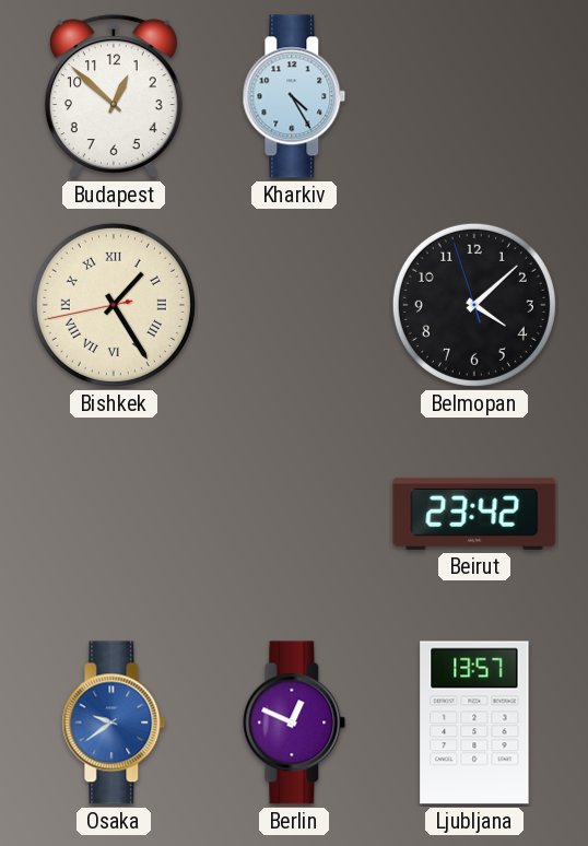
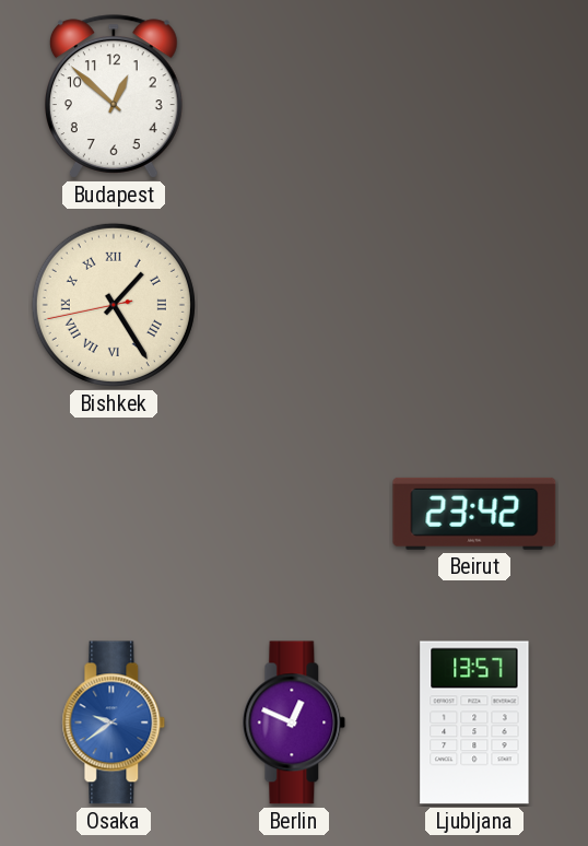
Kharkiv: 4:25 -> none (294, 96)
Belmopan: 4:07 -> none (474, 305)
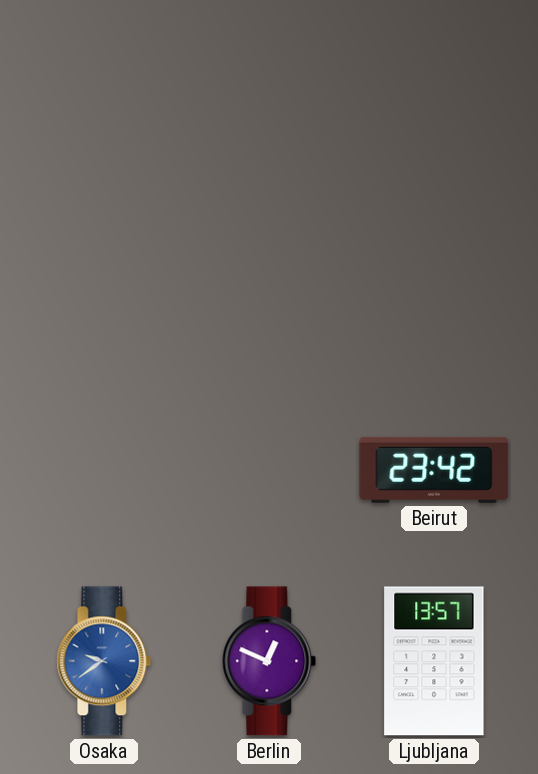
Budapest: 12:52 -> none (114, 96)
Bishkek: 1:24 -> none (114, 305)
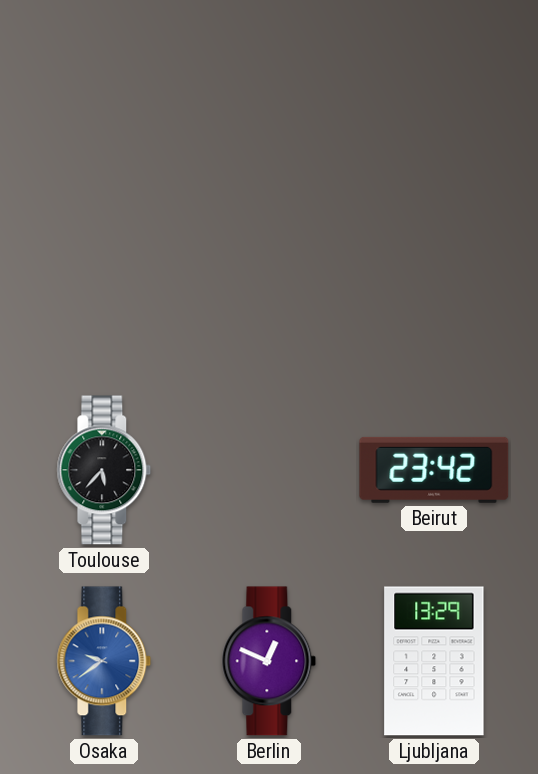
Toulouse: none -> 5:37 (104, 470)
Ljubljana: 13:57 -> 13:29 (434, 661)
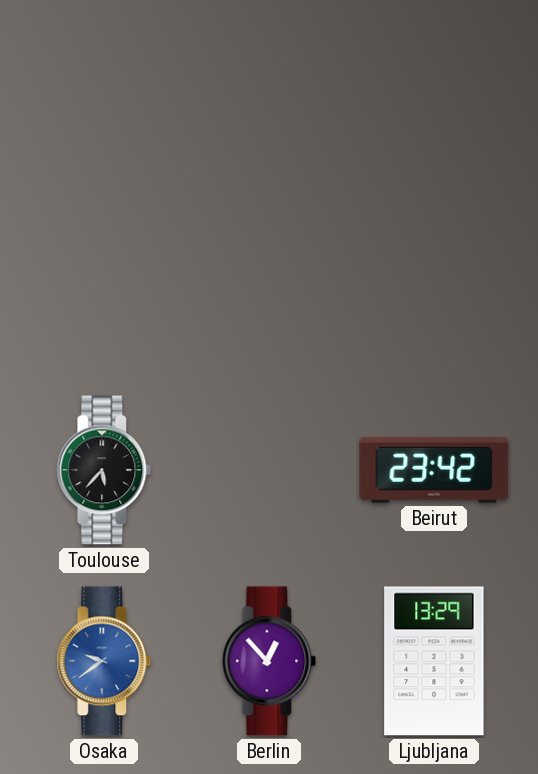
Berlin: 12:49 -> 12:53 (269, 661)
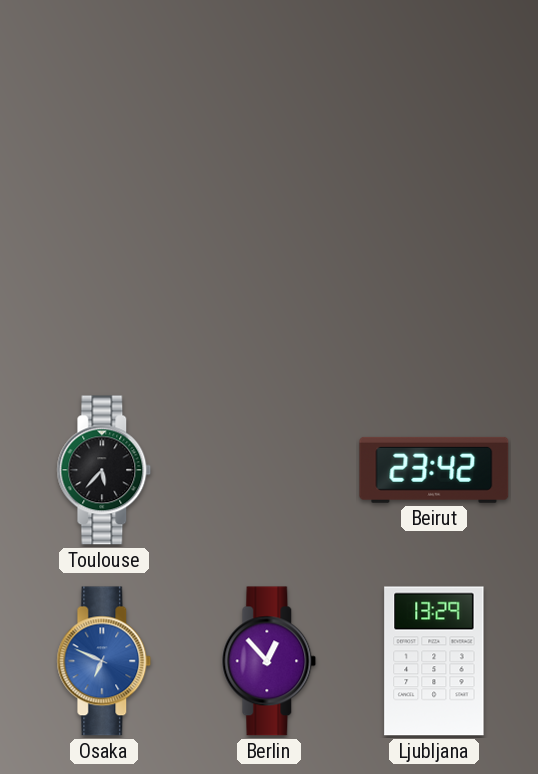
Osaka: 9:39 -> 6:49 (104, 661)
